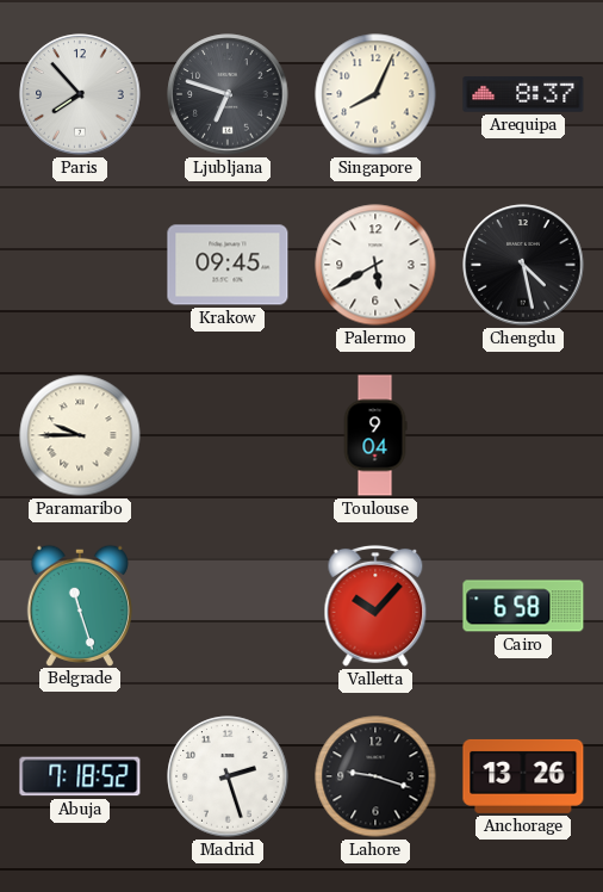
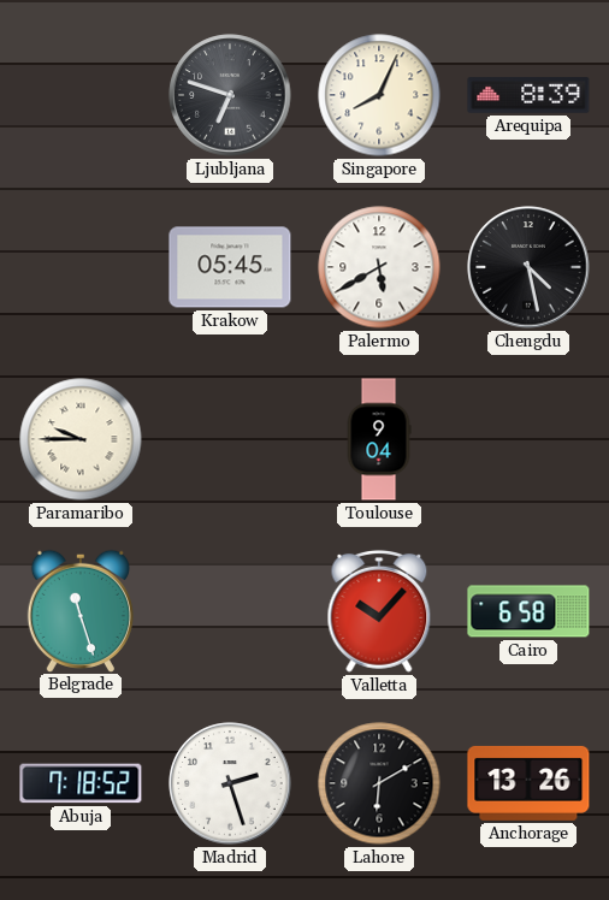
Paris: 7:53 -> none (80, 94)
Arequipa: 8:37 -> 8:39 (528, 95)
Krakow: 09:45 -> 05:45 (230, 267)
Lahore: 9:18 -> 6:10 (379, 783)
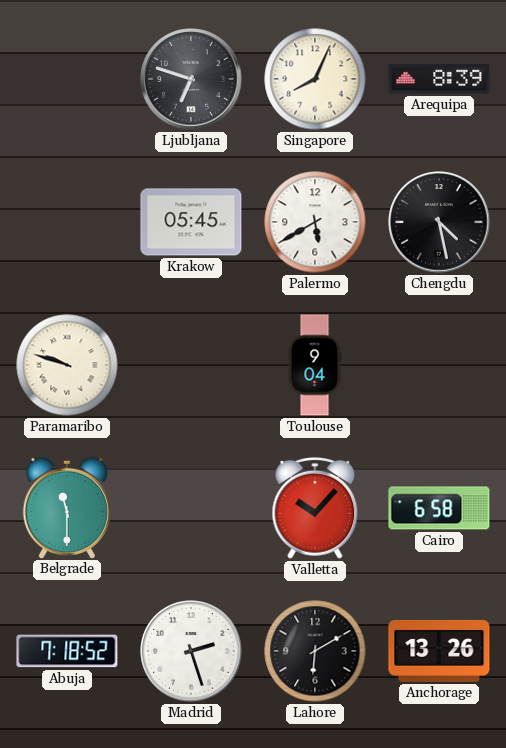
Paramaribo: 9:45 -> 9:48 (67, 365)
Belgrade: 11:27 -> 11:30 (67, 507)
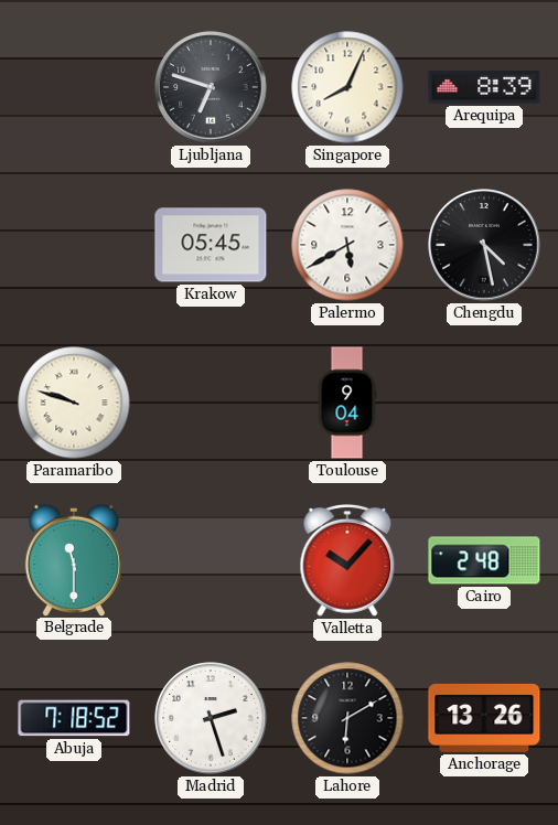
Cairo: 6:58 -> 2:48 (484, 560)
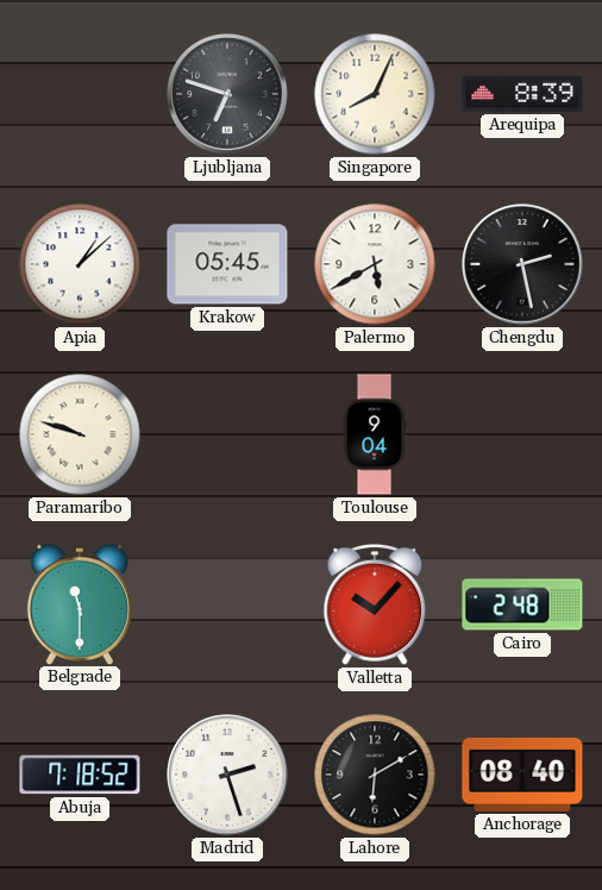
Apia: none -> 1:08 (80, 264)
Chengdu: 4:28 -> 2:28 (522, 264)
Anchorage: 13:26 -> 08:40 (522, 775)
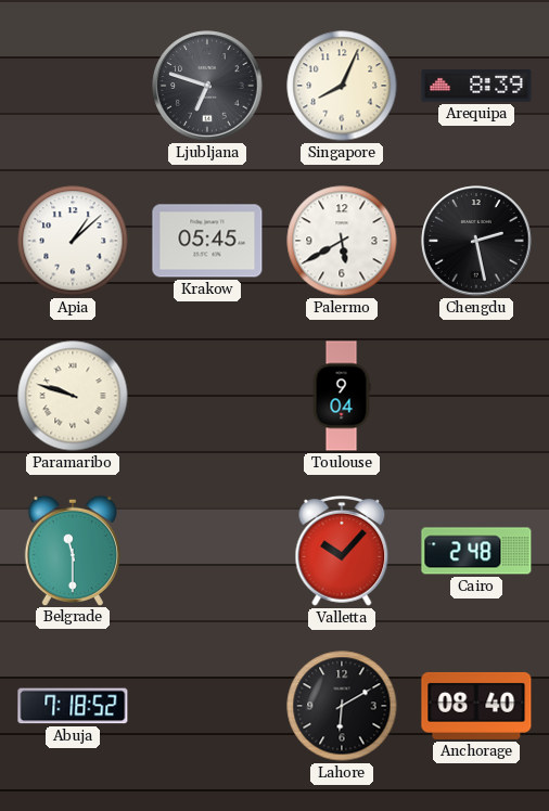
Madrid: 2:27 -> none (227, 775)
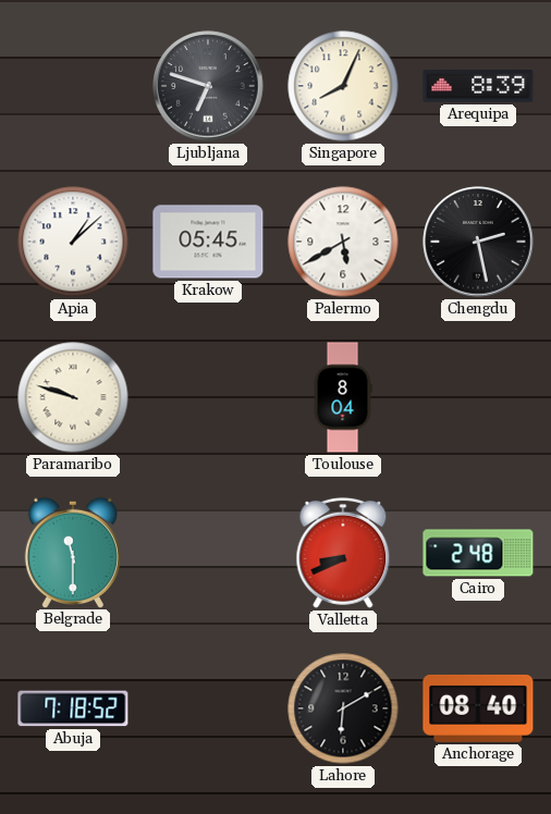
Toulouse: 9:04 -> 8:04 (343, 397)
Valletta: 10:07 -> 8:41 (343, 553)
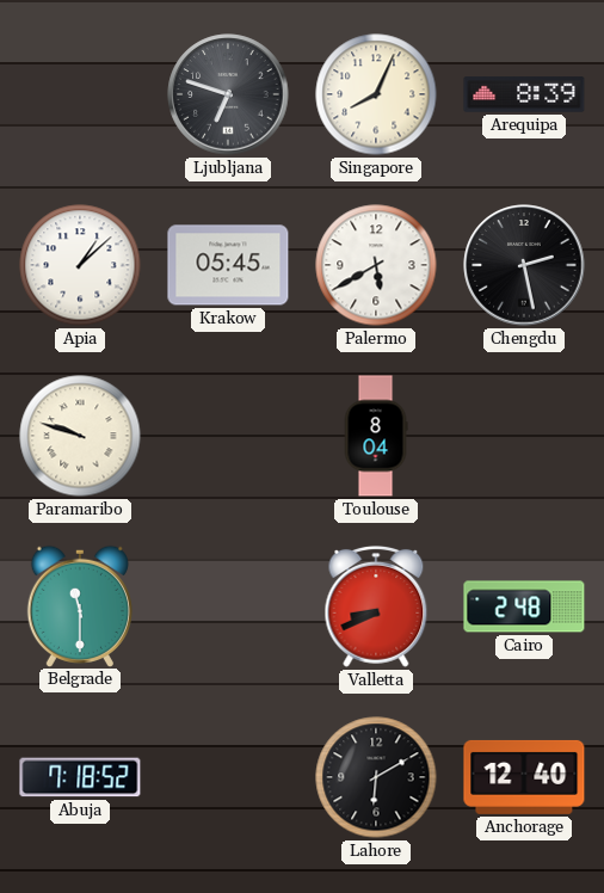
Anchorage: 08:40 -> 12:40 (524, 777)
